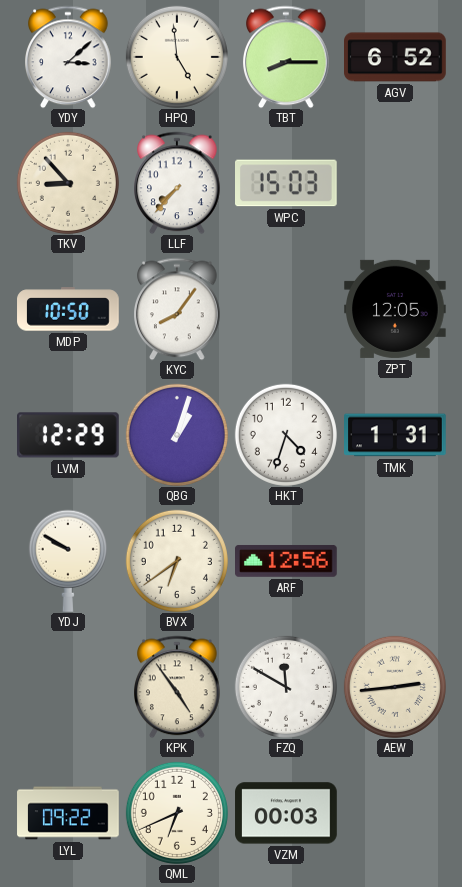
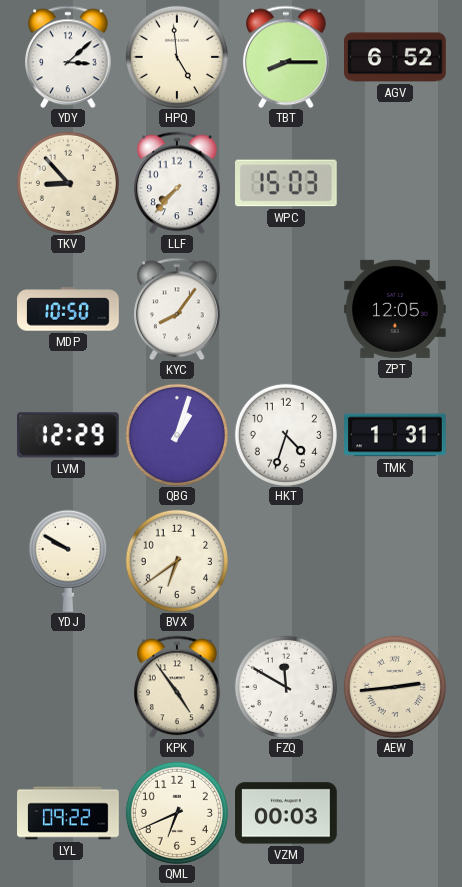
ARF: 12:56 -> none (287, 561)
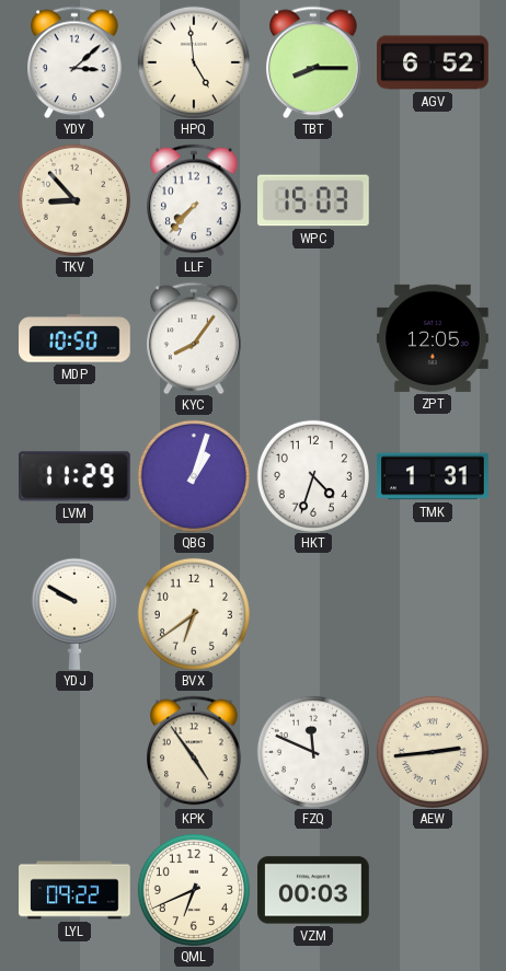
LVM: 12:29 -> 11:29 (76, 476)
FZQ: 11:50 -> 11:49 (313, 752)
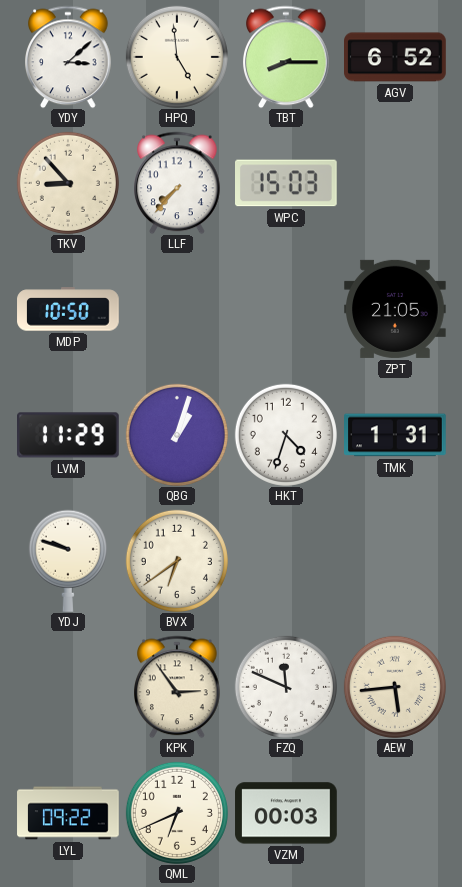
KYC: 8:06 -> none (195, 338)
ZPT: 12:05 -> 21:05 (396, 309)
YDJ: 9:50 -> 9:48 (68, 561)
KPK: 4:54 -> 2:54 (178, 687)
AEW: 2:44 -> 5:44 (395, 687)
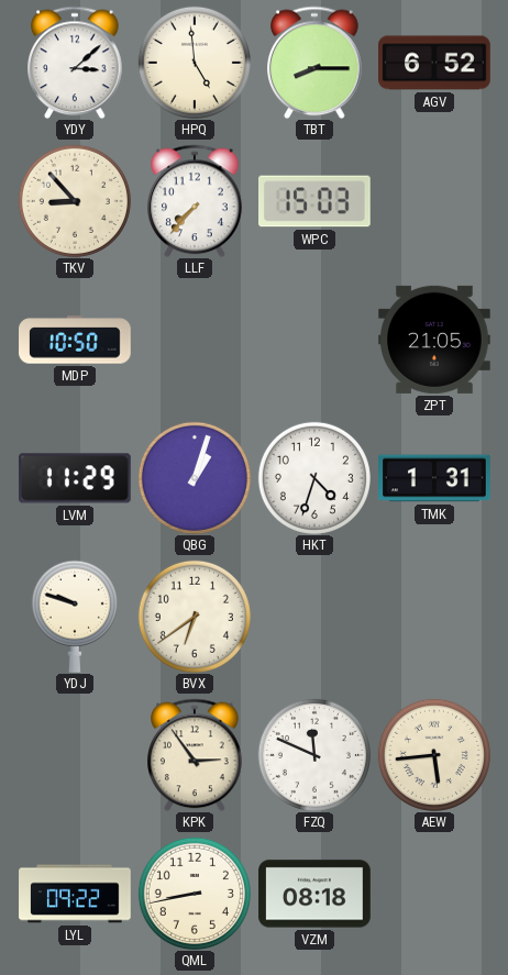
QML: 6:41 -> 8:43 (195, 894)
VZM: 00:03 -> 08:18 (314, 894)
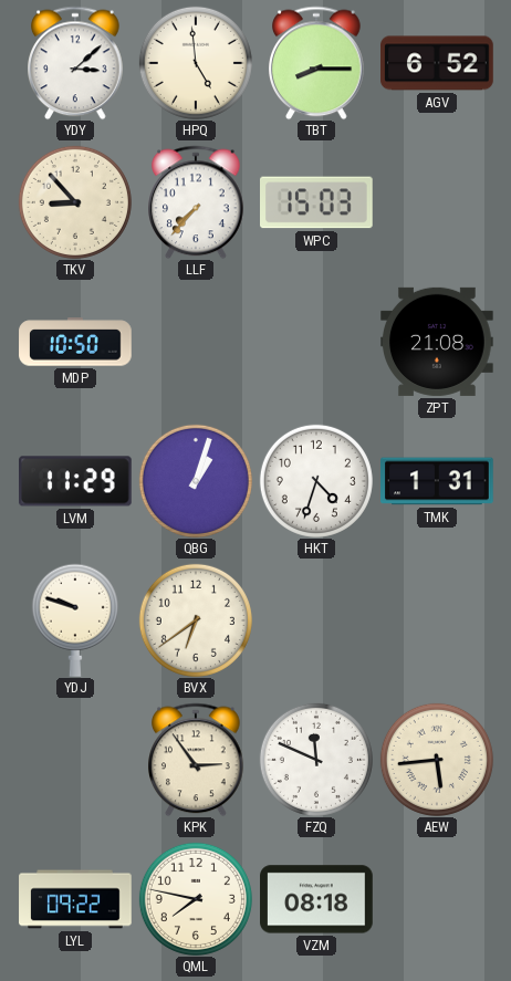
ZPT: 21:05 -> 21:08 (438, 342)
QML: 8:43 -> 7:47 (196, 899)
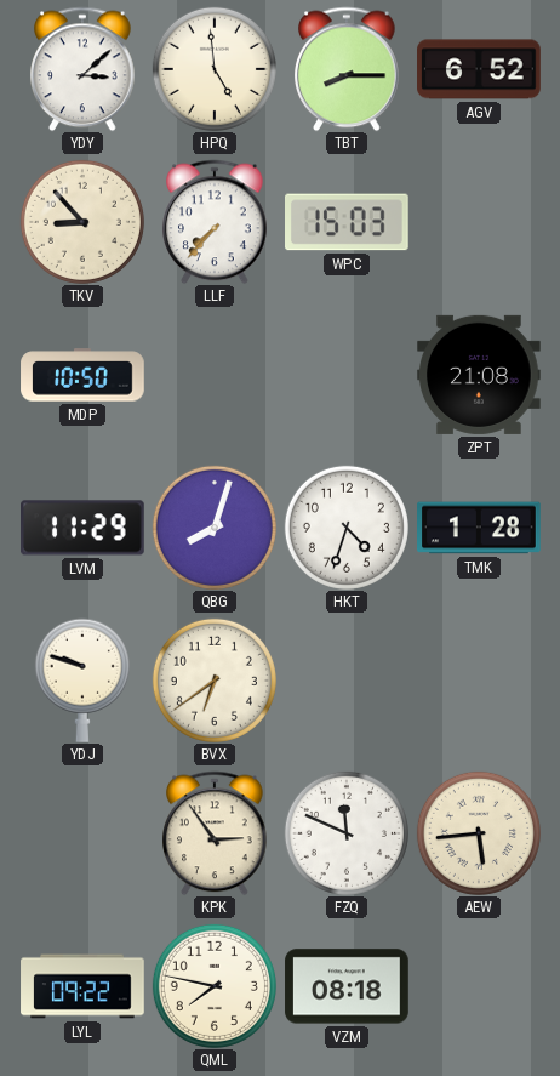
QBG: 1:03 -> 8:03 (215, 528)
TMK: 1:31 -> 1:28 (480, 528)
